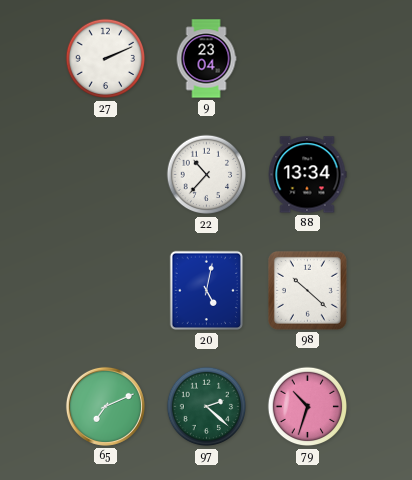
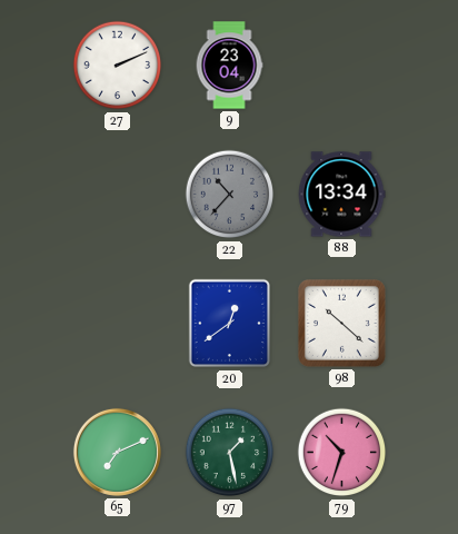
22 dial: white -> grey (230, 195)
20: 5:02 -> 12:39 (230, 324)
97: 2:22 -> 1:28 (230, 453)
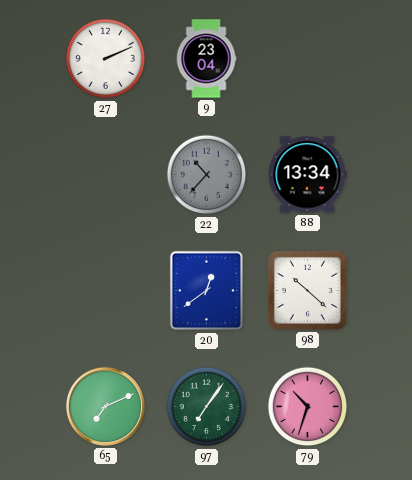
97: 1:28 -> 7:06 (207, 407)
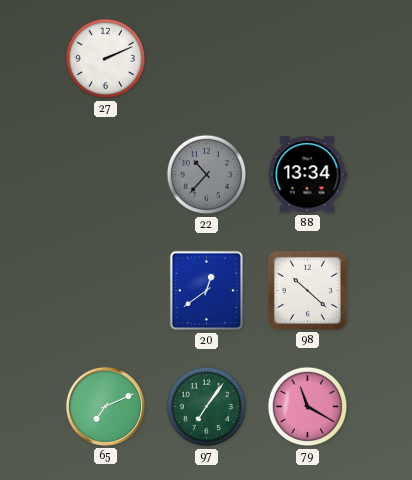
9: 23:04 -> none (206, 59)
79: 10:33 -> 11:20 (308, 407)
